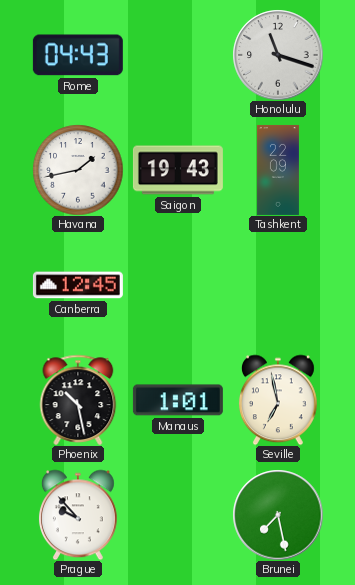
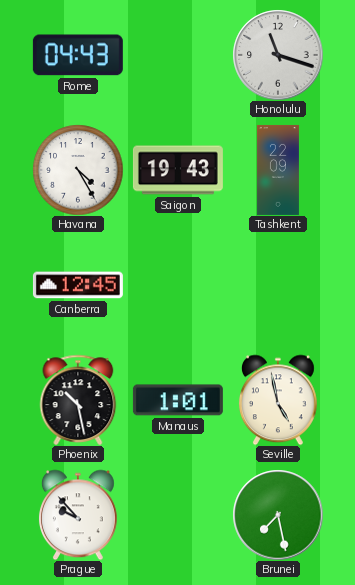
Havana: 1:43 -> 4:25 (78, 170)
Seville: 6:58 -> 4:58 (278, 400)
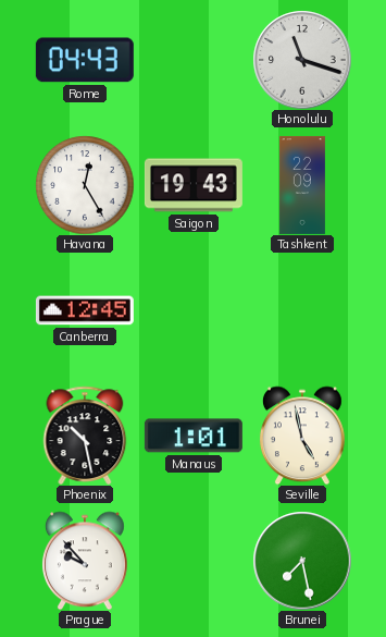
Havana: 4:25 -> 12:25 (85, 185)
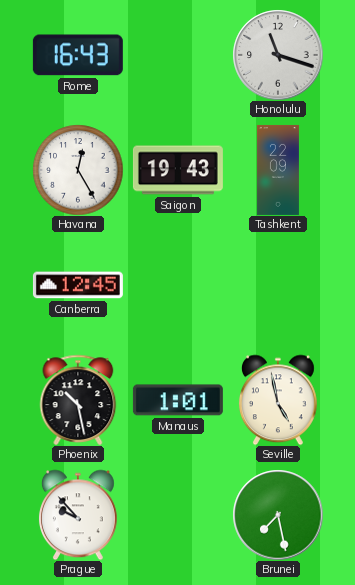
Rome: 04:43 -> 16:43 (78, 55)
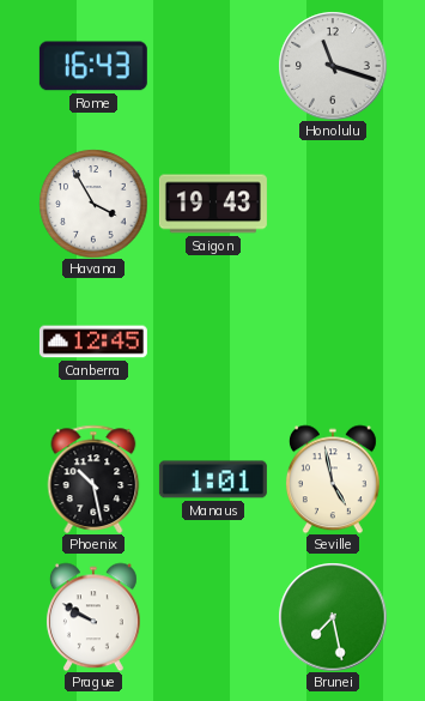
Havana: 12:25 -> 3:55 (93, 204)
Tashkent: 22:09 -> none (278, 170)
Prague: 9:53 -> 9:50 (93, 617)
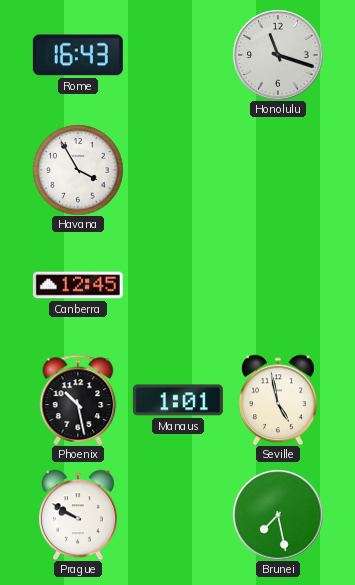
Saigon: 19:43 -> none (213, 204)
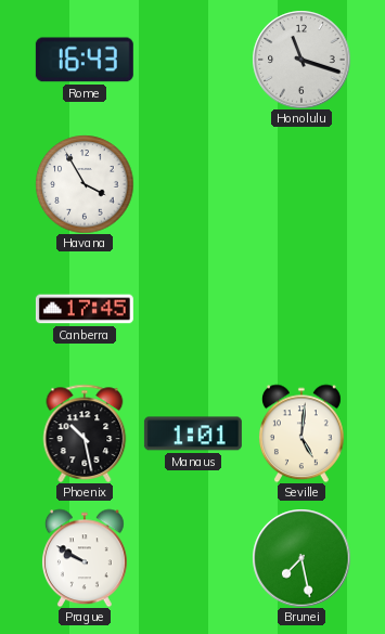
Canberra: 12:45 -> 17:45 (85, 309)
Seville: 4:58 -> 5:01 (301, 434)
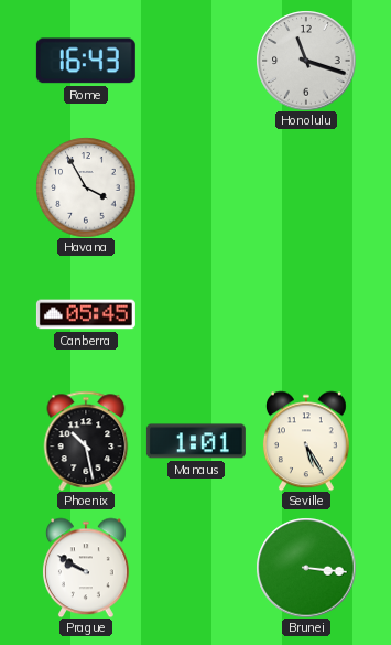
Canberra: 17:45 -> 05:45 (86, 314)
Seville: 5:01 -> 5:25 (306, 441)
Brunei: 7:28 -> 3:16 (306, 568)
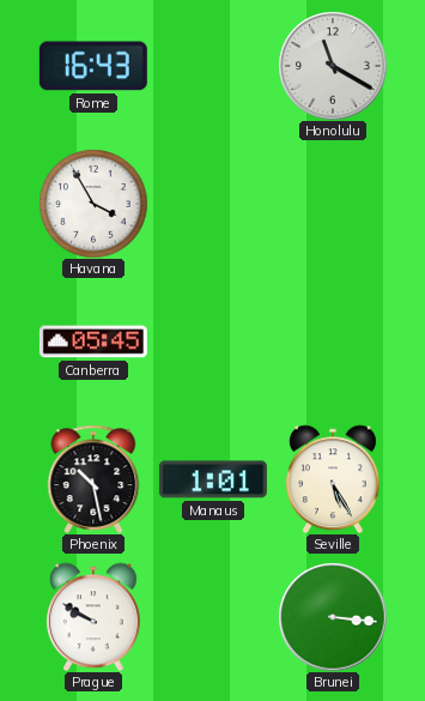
Honolulu: 11:18 -> 11:20 (333, 66)
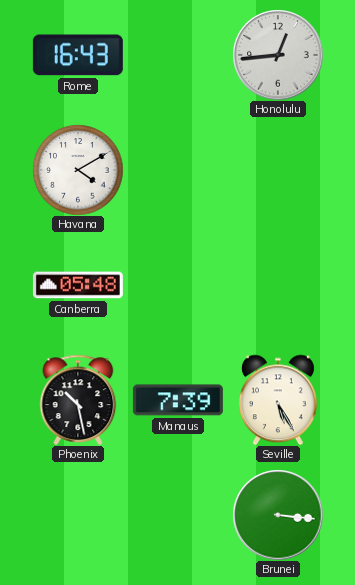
Honolulu: 11:20 -> 12:44 (278, 55)
Havana: 3:55 -> 4:10 (78, 170)
Canberra: 05:45 -> 05:48 (78, 285)
Manaus: 1:01 -> 7:39 (178, 400)
Prague: 9:50 -> none (93, 617)
